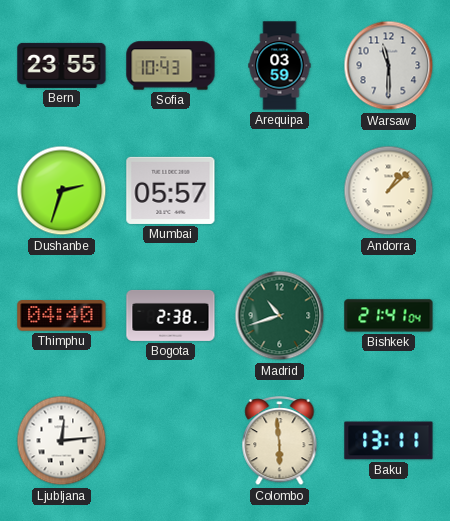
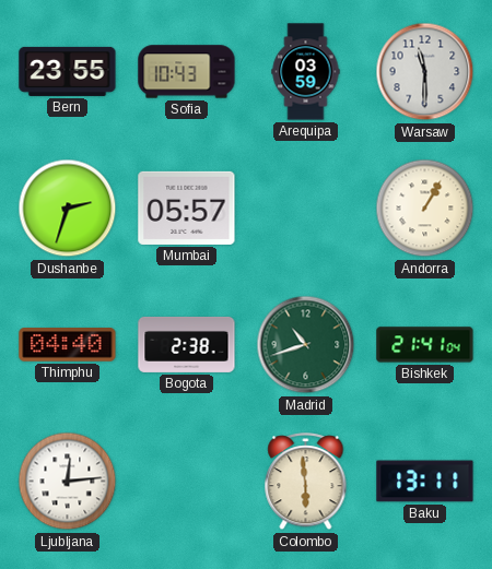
Andorra: 1:08 -> 1:05 (425, 209)
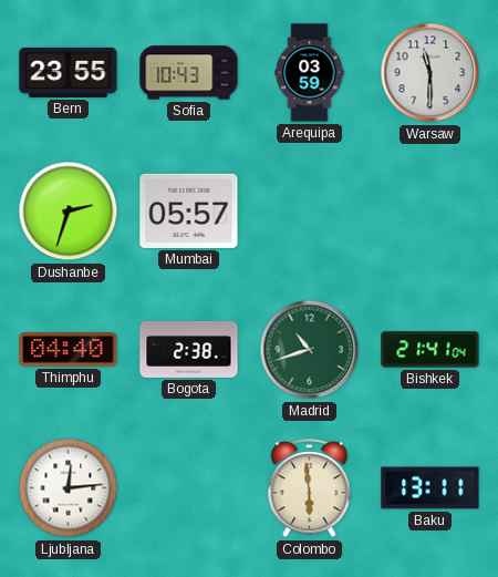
Andorra: 1:05 -> none (425, 209)
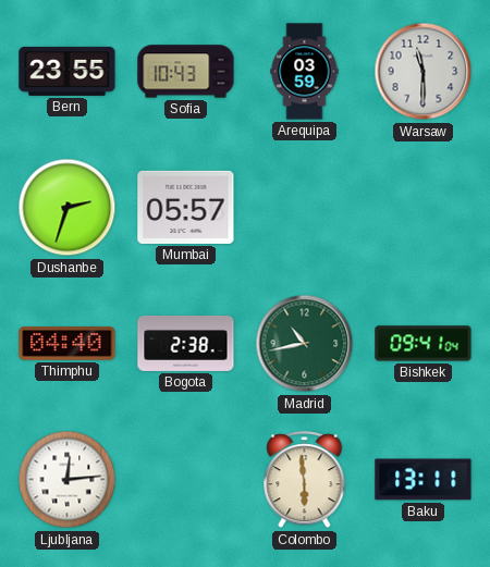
Madrid: 10:42 -> 10:43 (305, 344)
Bishkek: 21:41 -> 09:41 (424, 344)
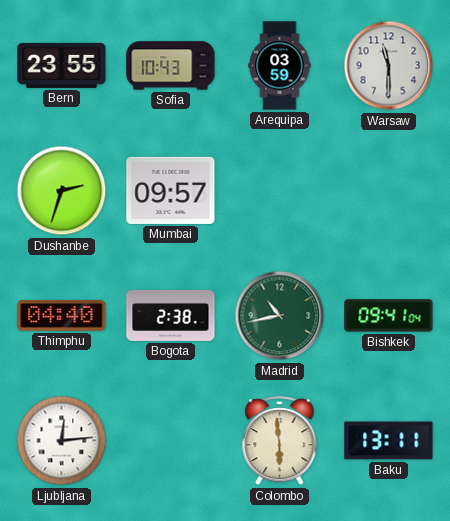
Mumbai: 05:57 -> 09:57 (171, 190)
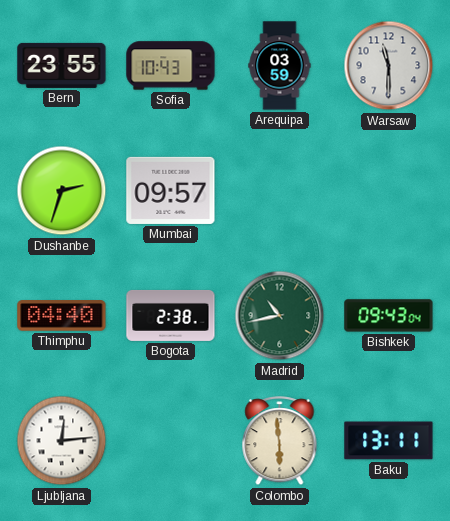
Bishkek: 09:41 -> 09:43 (389, 316)
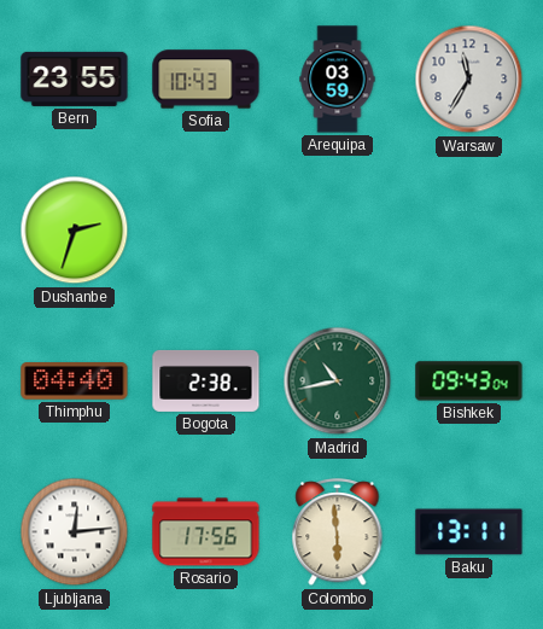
Warsaw: 11:30 -> 11:35 (469, 80)
Mumbai: 09:57 -> none (171, 190)
Rosario: none -> 17:56 (206, 532)
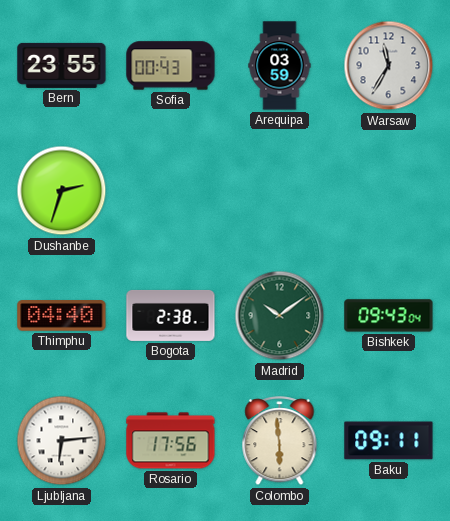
Sofia: 10:43 -> 00:43 (171, 66)
Madrid: 10:43 -> 10:09 (280, 316)
Ljubljana: 12:14 -> 6:14 (62, 441)
Baku: 13:11 -> 09:11 (389, 441)
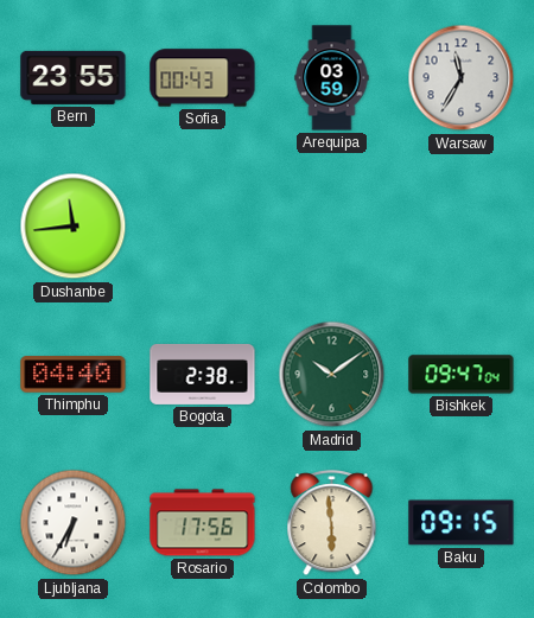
Dushanbe: 2:33 -> 11:44 (74, 227)
Bishkek: 09:43 -> 09:47 (462, 375)
Ljubljana: 6:14 -> 6:35 (74, 523)
Baku: 09:11 -> 09:15 (462, 523)
